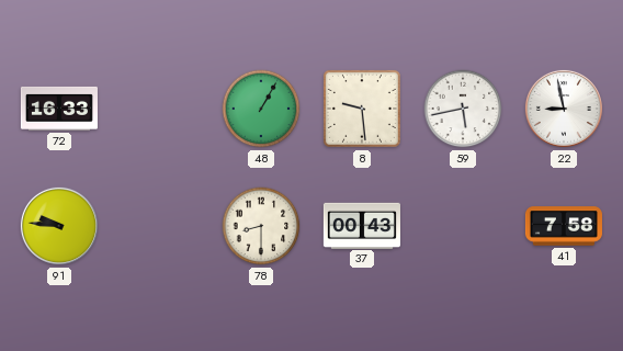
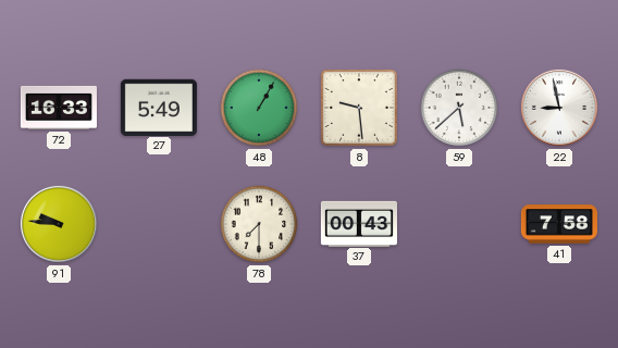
27: none -> 5:49 (159, 107)
59: 5:43 -> 5:38 (459, 108)
78: 8:30 -> 7:30 (259, 224)
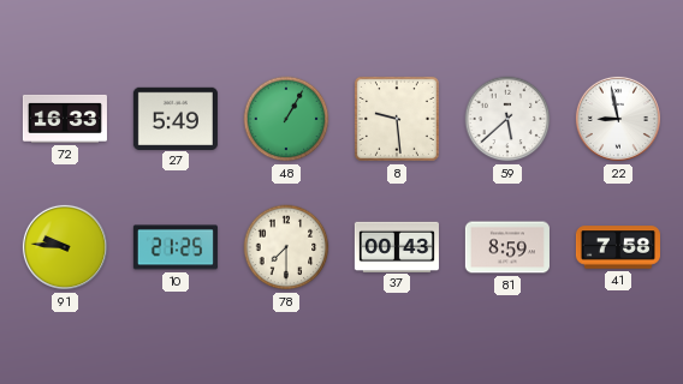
10: none -> 21:25 (176, 247)
81: none -> 8:59 (507, 247)
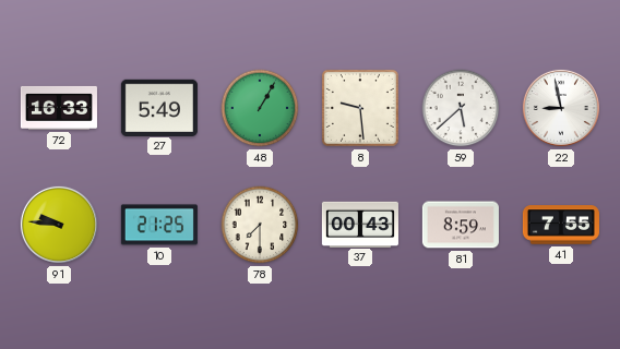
41: 7:58 -> 7:55 (561, 225)
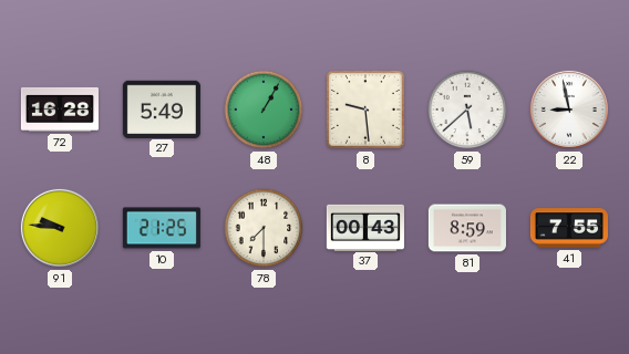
72: 16:33 -> 16:28 (60, 110)
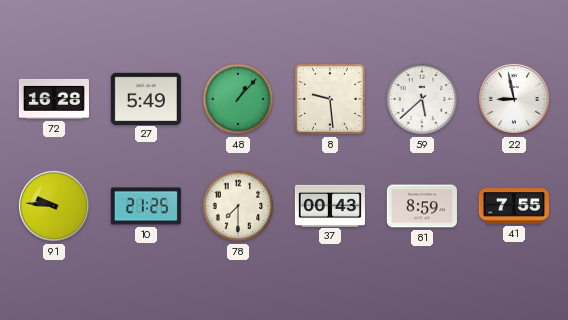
48: 1:05 -> 1:07 (238, 99)
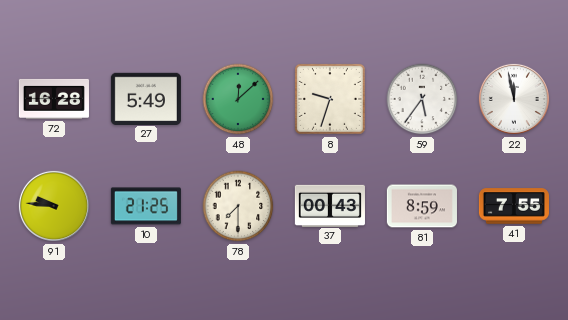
48: 1:07 -> 12:08 (238, 99)
8: 9:29 -> 9:33 (330, 99)
59: 5:38 -> 5:36 (422, 99)
22: 8:58 -> 11:58 (514, 99)
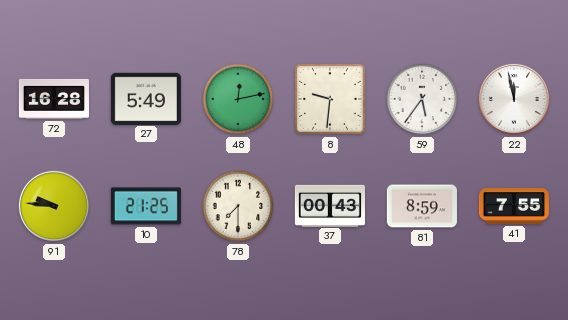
48: 12:08 -> 12:13 (238, 99)
8: 9:33 -> 9:31 (330, 99)
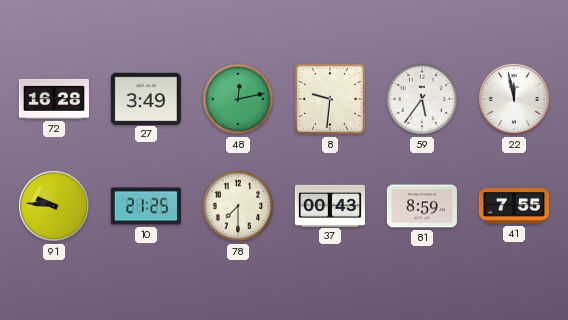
27: 5:49 -> 3:49 (146, 98)
